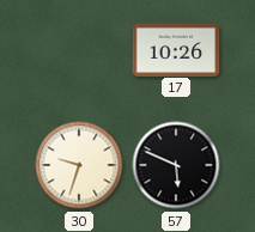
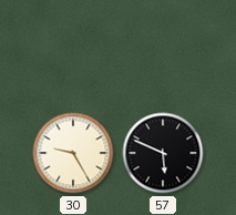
17: 10:26 -> none (176, 49)
30: 9:33 -> 9:25 (73, 153)
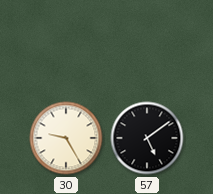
57: 5:49 -> 5:09 (147, 138)
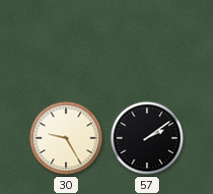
57: 5:09 -> 2:09 (147, 138)
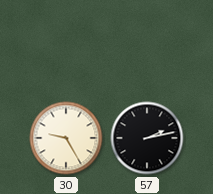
57: 2:09 -> 2:13 (147, 138)
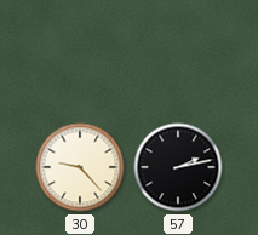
30: 9:25 -> 9:23 (80, 167)
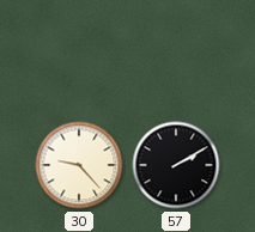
57: 2:13 -> 2:10 (176, 165)
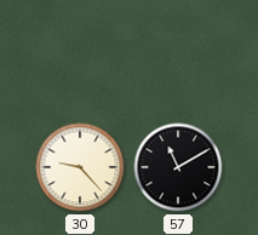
57: 2:10 -> 11:10 (178, 167)
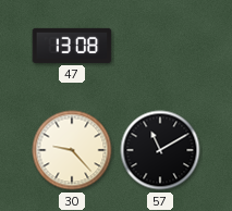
47: none -> 13:08 (72, 46)
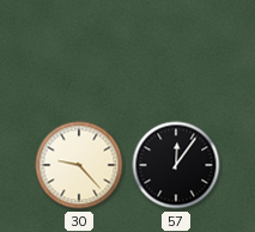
47: 13:08 -> none (72, 46)
57: 11:10 -> 12:06 (176, 165)
